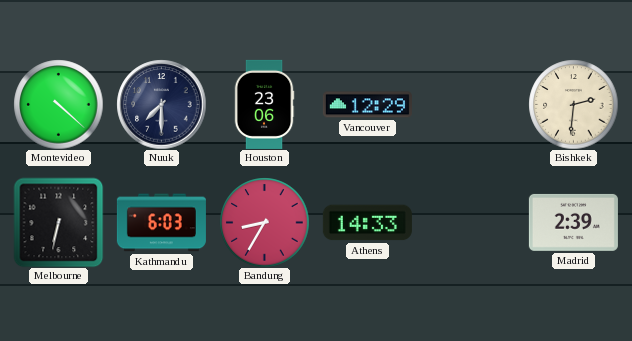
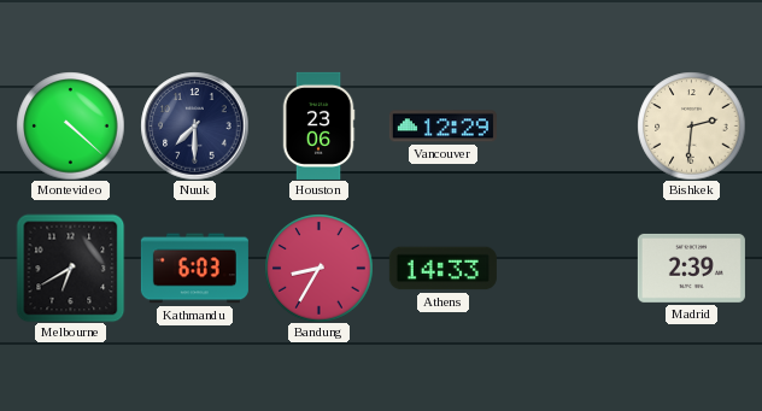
Melbourne: 6:32 -> 6:40 (70, 268)
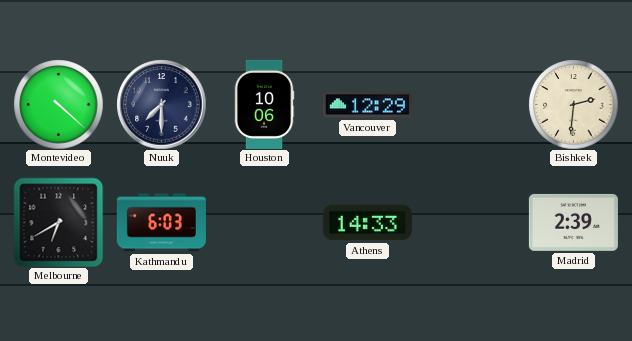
Houston: 23:06 -> 10:06 (264, 104)
Bandung: 8:35 -> none (318, 268)
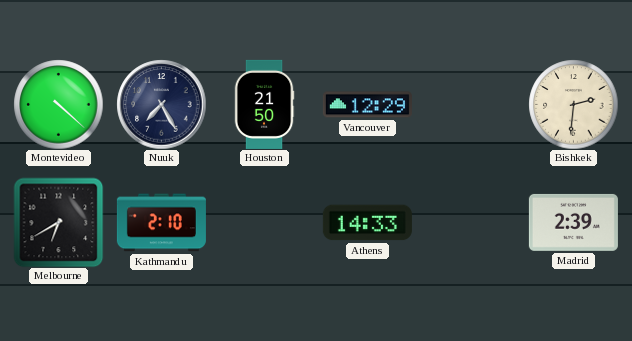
Nuuk: 7:30 -> 7:25 (161, 104)
Houston: 10:06 -> 21:50 (264, 104)
Kathmandu: 6:03 -> 2:10 (161, 223)
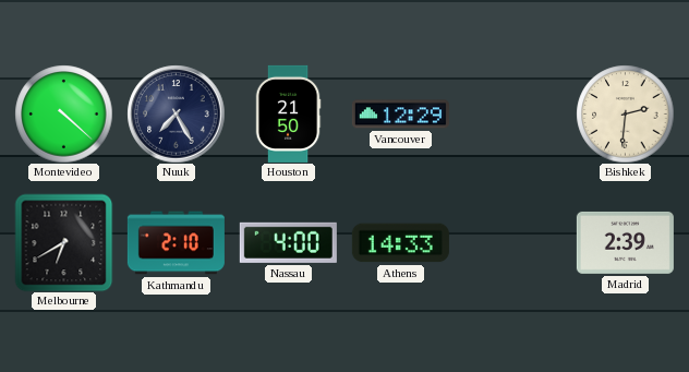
Nassau: none -> 4:00 (288, 242)
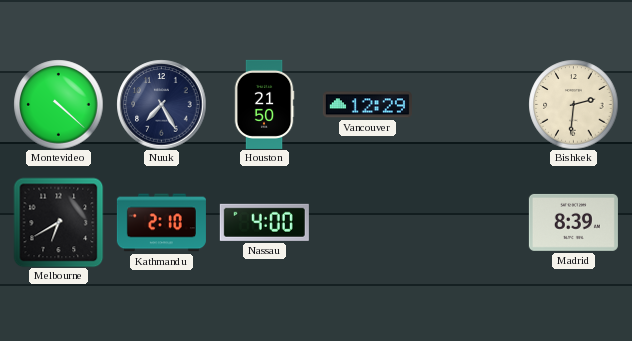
Athens: 14:33 -> none (400, 243)
Madrid: 2:39 -> 8:39 (573, 222)
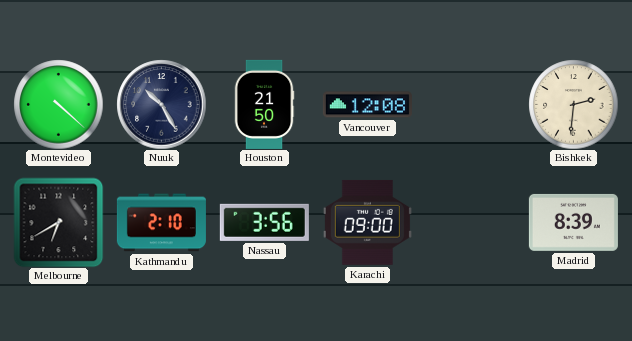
Nuuk: 7:25 -> 10:25 (161, 104)
Vancouver: 12:29 -> 12:08 (367, 105)
Nassau: 4:00 -> 3:56 (264, 222)
Karachi: none -> 09:00 (367, 222)
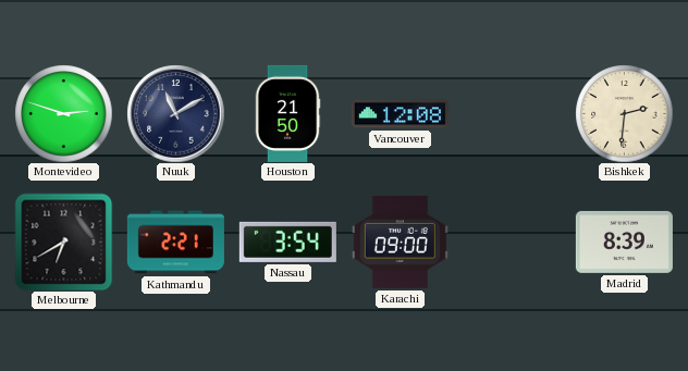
Montevideo: 4:22 -> 2:48 (63, 113)
Nuuk: 10:25 -> 11:10 (175, 113)
Kathmandu: 2:10 -> 2:21 (175, 243)
Nassau: 3:56 -> 3:54 (287, 242)
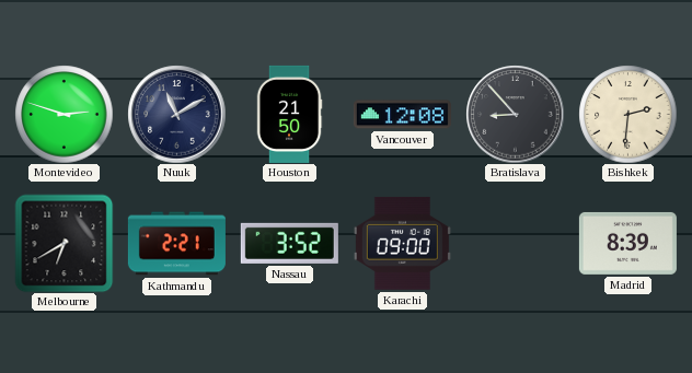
Bratislava: none -> 8:53 (515, 114)
Nassau: 3:54 -> 3:52 (289, 243)
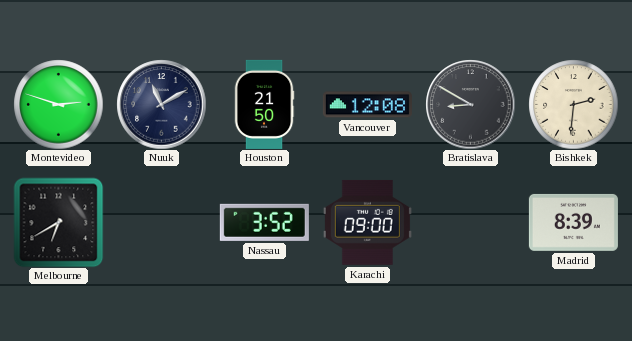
Bratislava: 8:53 -> 8:50 (470, 104)
Kathmandu: 2:21 -> none (176, 244)
